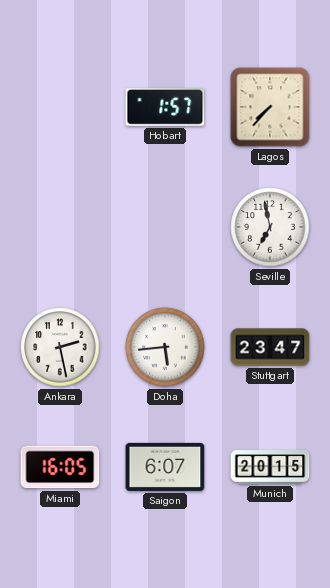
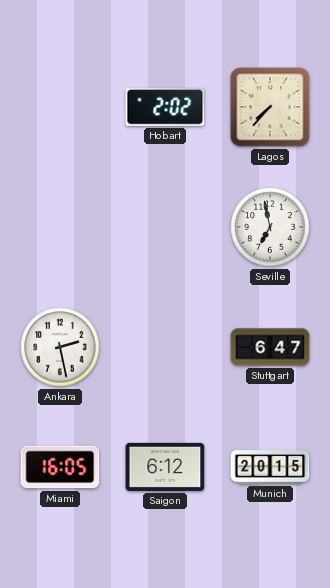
Hobart: 1:57 -> 2:02 (165, 107)
Doha: 5:44 -> none (165, 347)
Stuttgart: 23:47 -> 6:47 (270, 347)
Saigon: 6:07 -> 6:12 (165, 467)
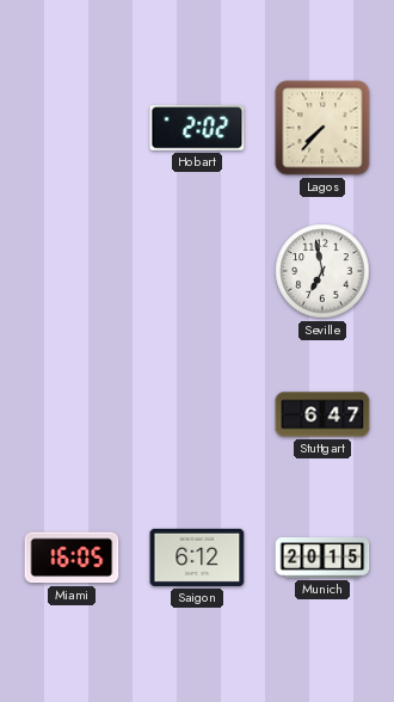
Ankara: 2:28 -> none (60, 347)
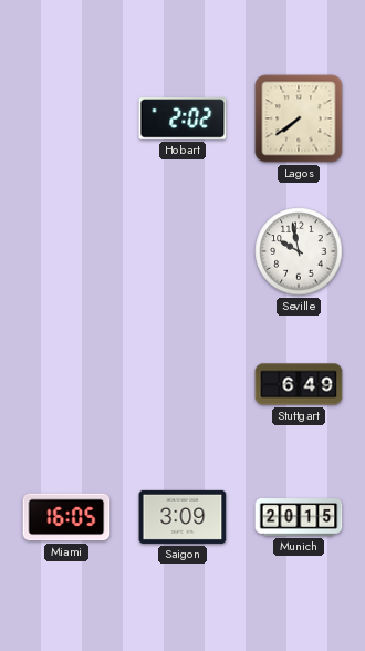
Lagos: 7:37 -> 7:39 (299, 118)
Seville: 6:58 -> 9:58 (299, 251)
Stuttgart: 6:47 -> 6:49 (299, 384)
Saigon: 6:12 -> 3:09 (182, 517)
